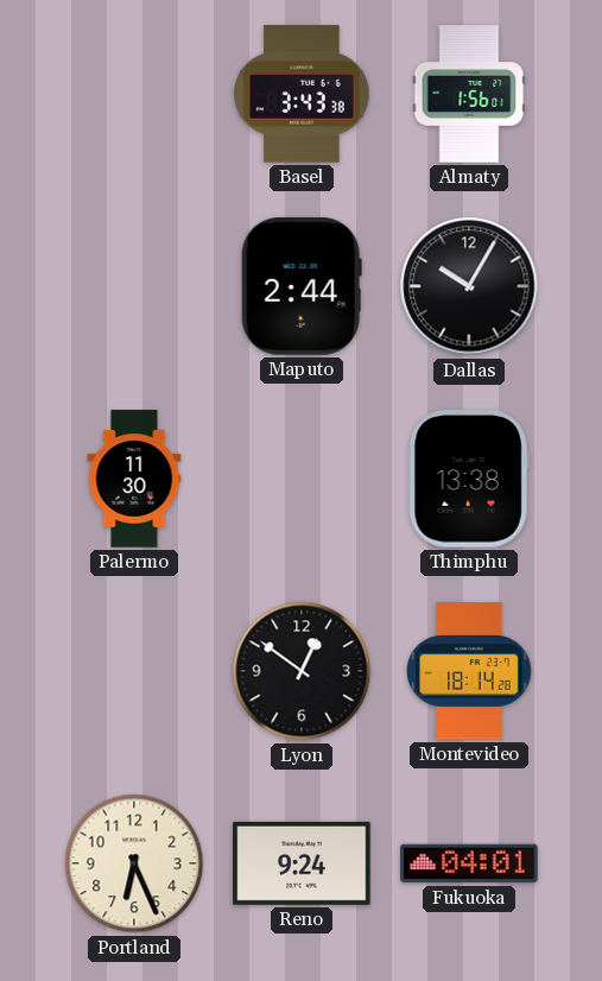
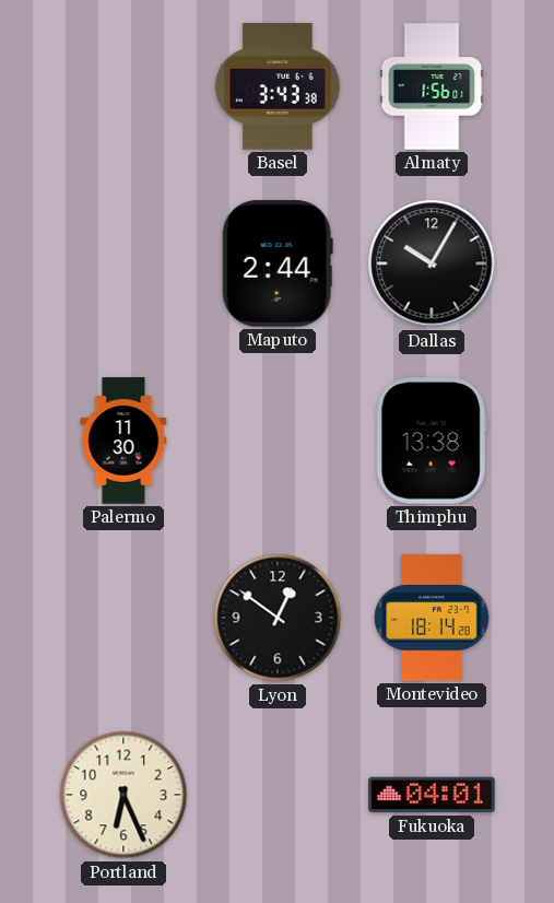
Reno: 9:24 -> none (302, 863)
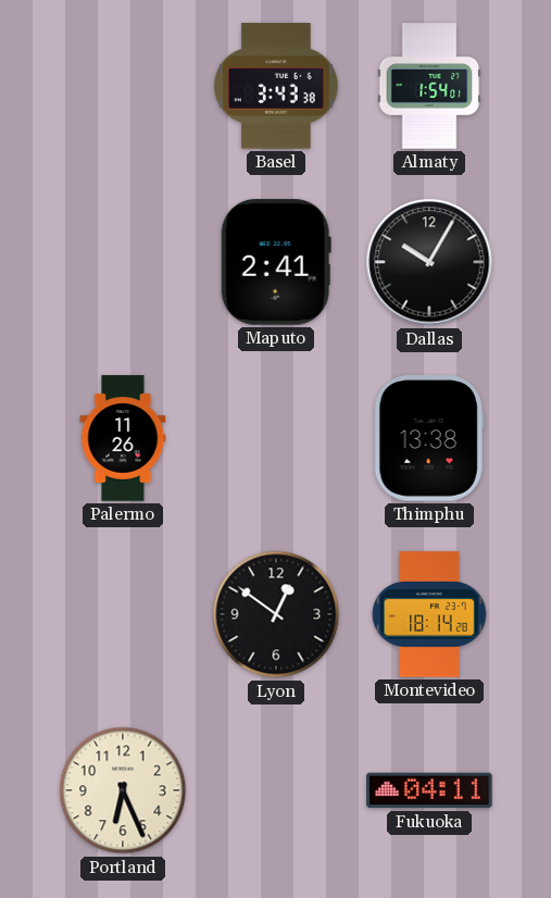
Almaty: 1:56 -> 1:54 (429, 86)
Maputo: 2:44 -> 2:41 (276, 262)
Palermo: 11:30 -> 11:26 (123, 438)
Fukuoka: 04:01 -> 04:11 (429, 790)
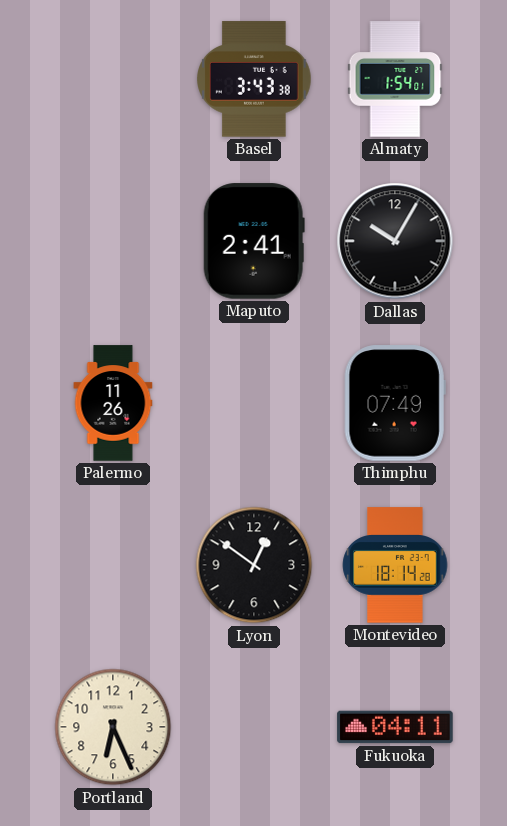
Thimphu: 13:38 -> 07:49 (395, 403)
